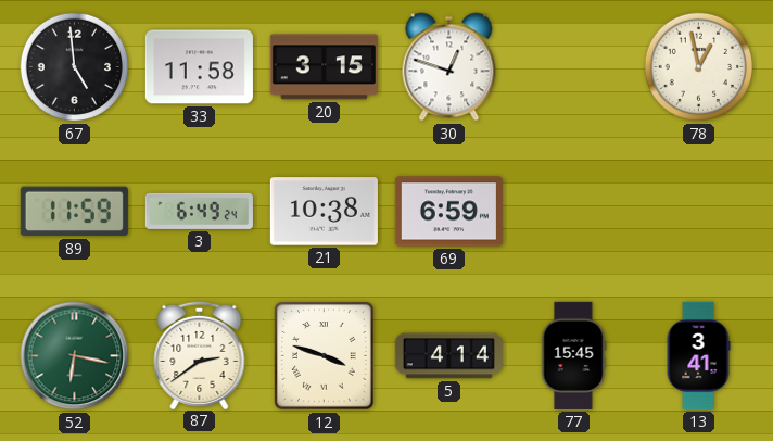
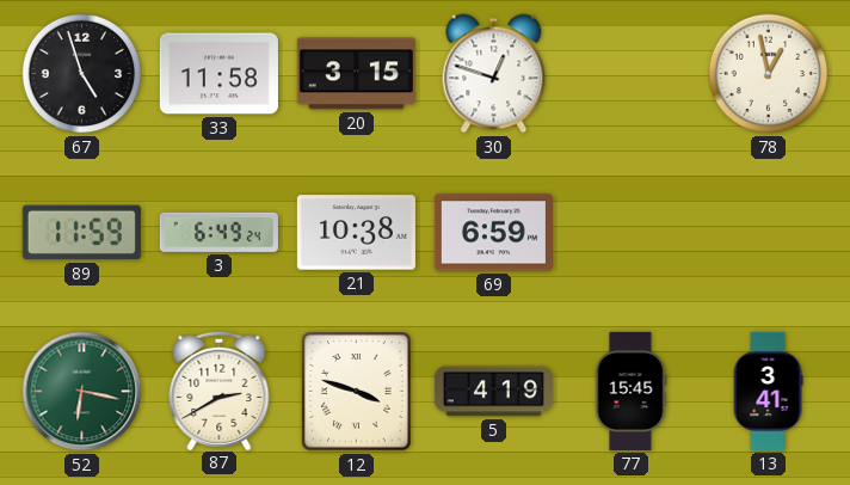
67: 4:59 -> 4:57 (82, 74)
87: 2:39 -> 2:40 (220, 389)
5: 4:14 -> 4:19 (493, 392)
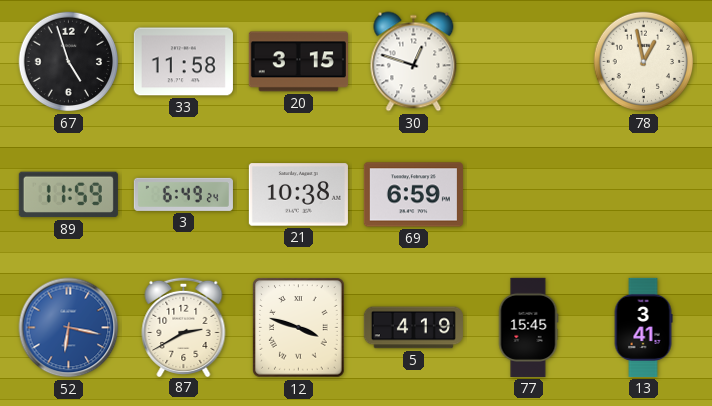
52 dial: green -> blue (69, 328)
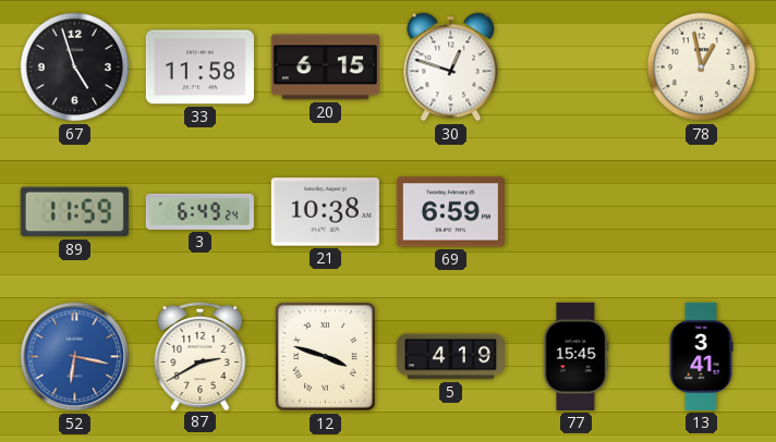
20: 3:15 -> 6:15 (325, 67)
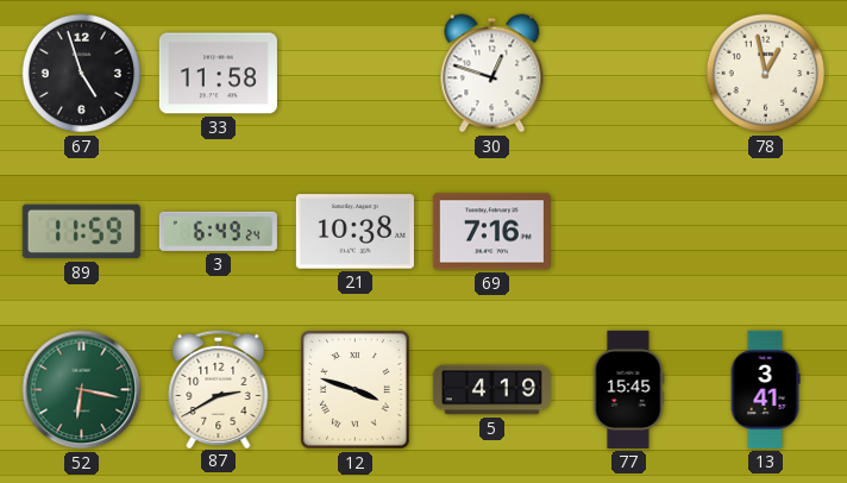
20: 6:15 -> none (325, 67)
69: 6:59 -> 7:16 (491, 232)
52 dial: blue -> green (82, 390)
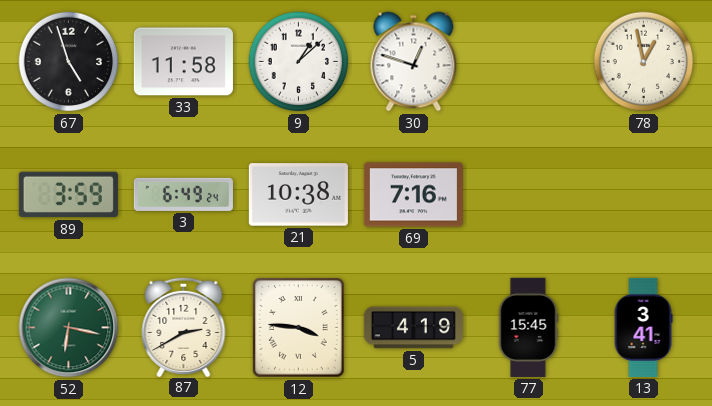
9: none -> 1:08 (299, 62)
89: 11:59 -> 3:59 (68, 195)
12: 3:48 -> 3:46 (299, 328)
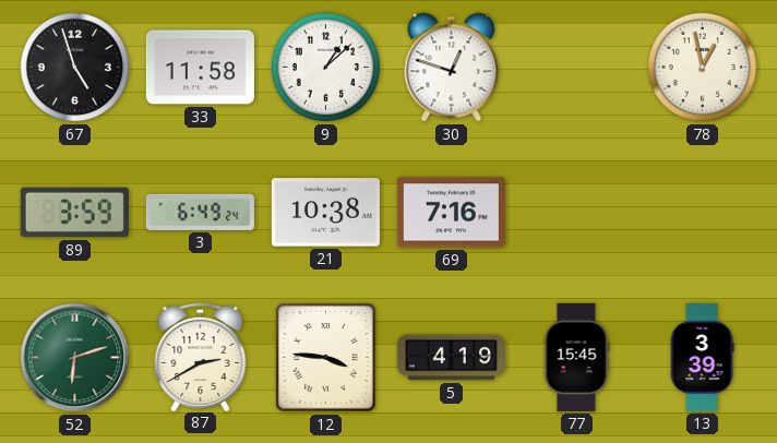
52: 6:17 -> 6:12 (75, 358)
13: 3:41 -> 3:39 (702, 357)
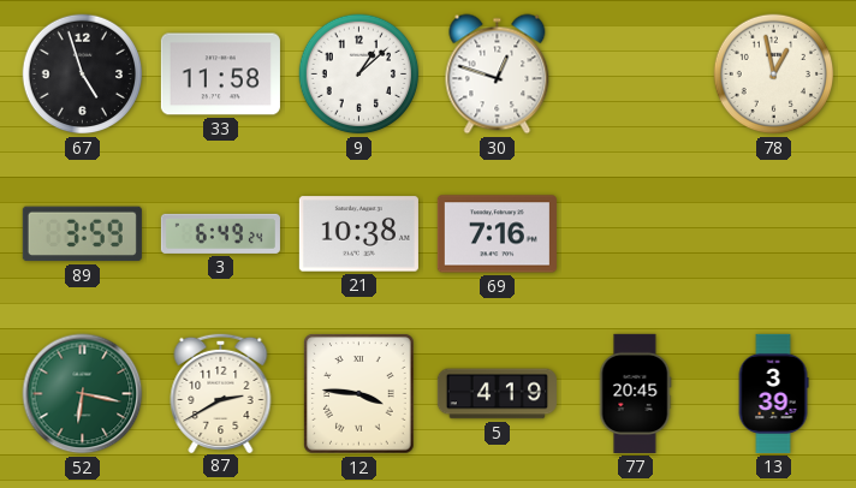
52: 6:12 -> 6:17 (83, 394)
77: 15:45 -> 20:45 (635, 393)
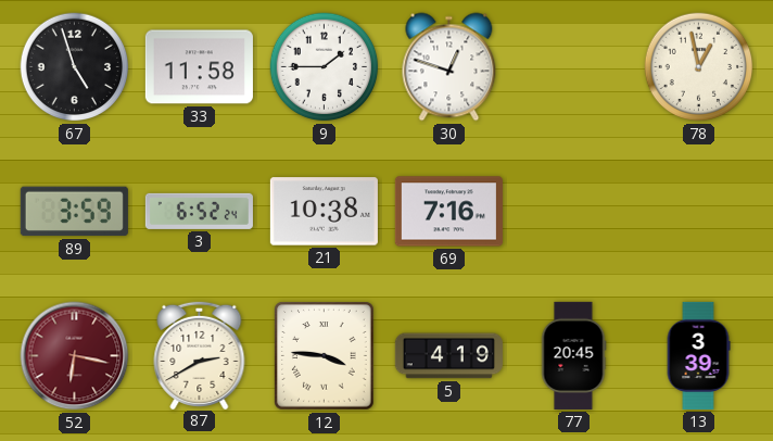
9: 1:08 -> 1:45 (325, 67)
3: 6:49 -> 6:52 (199, 211)
52 dial: green -> burgundy (75, 356)
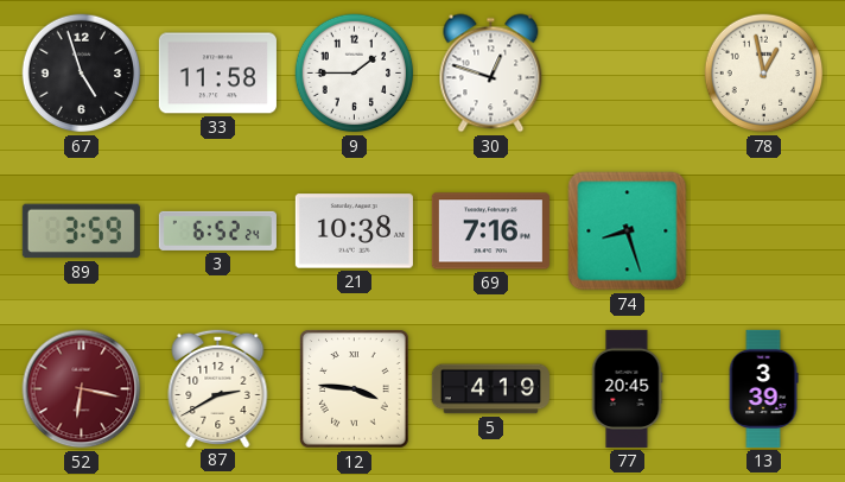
74: none -> 8:27 (628, 232)
